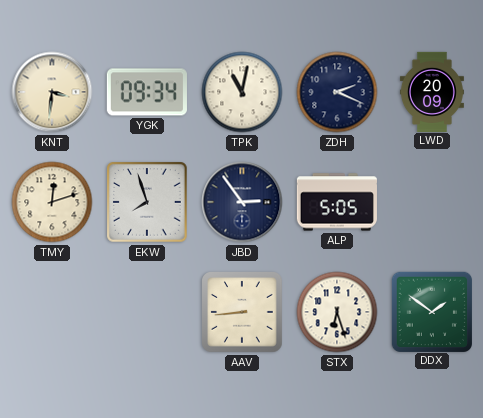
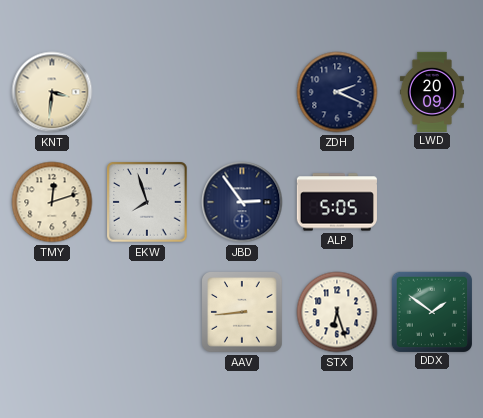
YGK: 09:34 -> none (147, 92)
TPK: 11:02 -> none (242, 92)
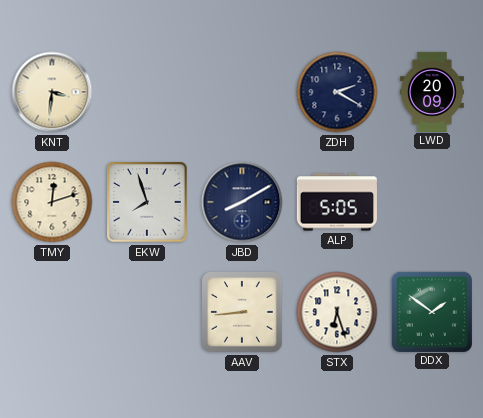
ZDH: 2:19 -> 2:20 (337, 92)
JBD: 2:54 -> 8:10 (242, 202)
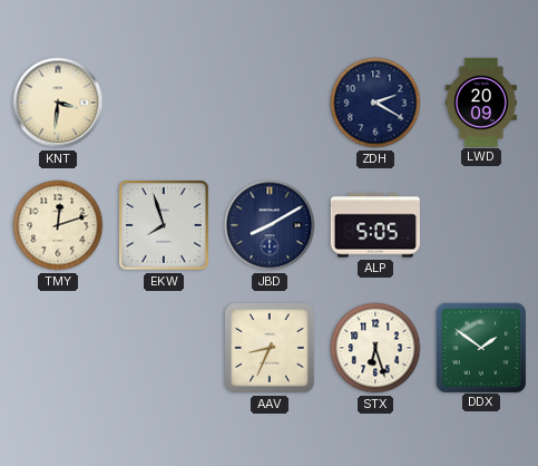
AAV: 8:44 -> 8:34 (271, 349)
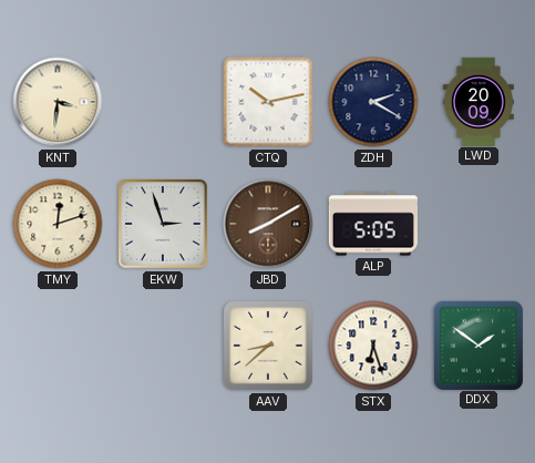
CTQ: none -> 10:13 (268, 102)
EKW: 7:57 -> 2:57 (164, 225)
JBD dial: navy -> brown (268, 224)
AAV: 8:34 -> 8:38 (269, 347)
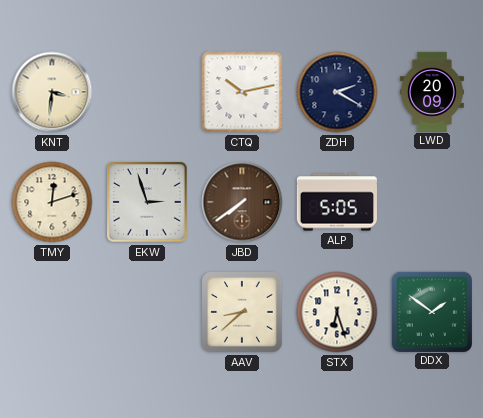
JBD: 8:10 -> 7:39 (242, 202)
